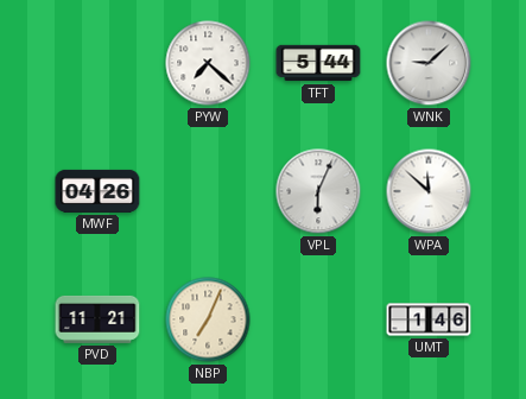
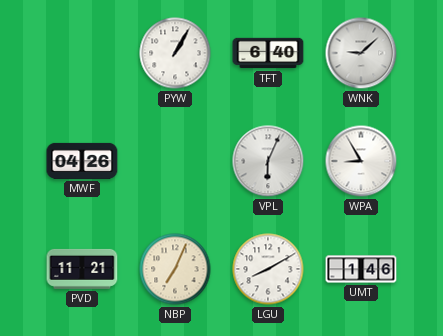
PYW: 7:22 -> 1:05 (175, 53)
TFT: 5:44 -> 6:40 (268, 53)
WPA: 11:52 -> 8:55 (361, 161)
LGU: none -> 8:10 (268, 269)
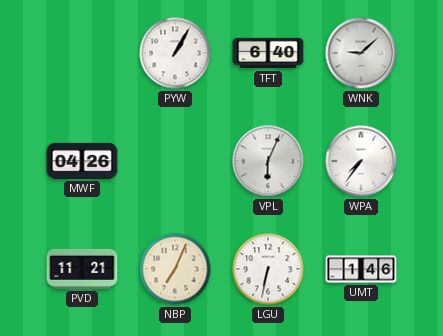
WPA: 8:55 -> 7:36 (361, 161)
LGU: 8:10 -> 6:32 (268, 269)
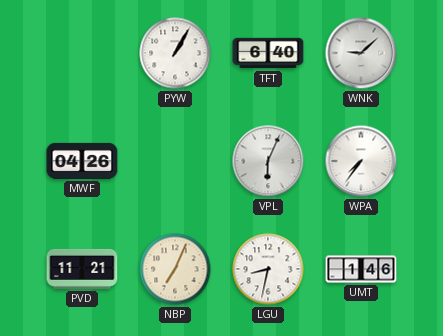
LGU: 6:32 -> 8:32 (268, 269)
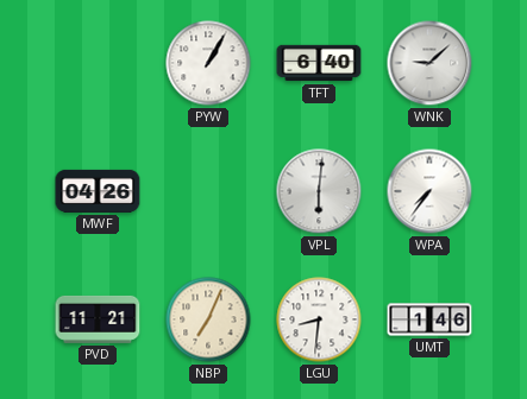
VPL: 6:04 -> 6:01 (319, 191)
LGU: 8:32 -> 8:31 (319, 319)
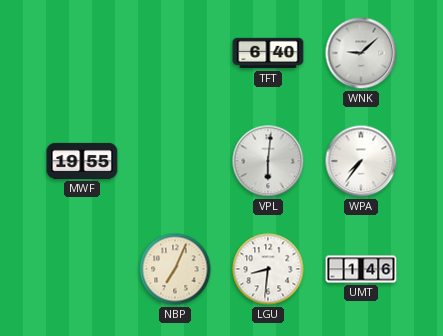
PYW: 1:05 -> none (208, 63)
MWF: 04:26 -> 19:55 (82, 161)
PVD: 11:21 -> none (98, 319)
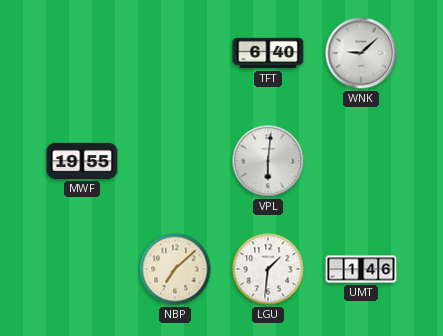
WPA: 7:36 -> none (361, 161)
NBP: 7:04 -> 7:08 (175, 269)
LGU: 8:31 -> 1:31 (268, 269)
